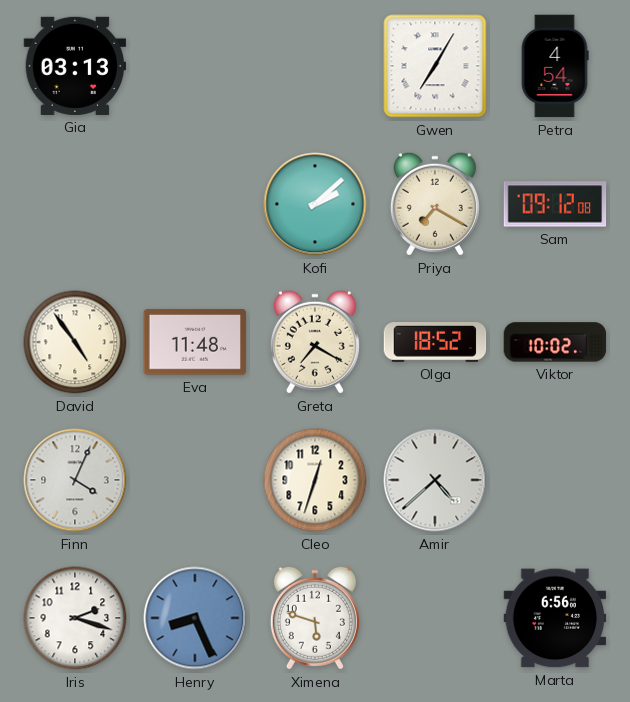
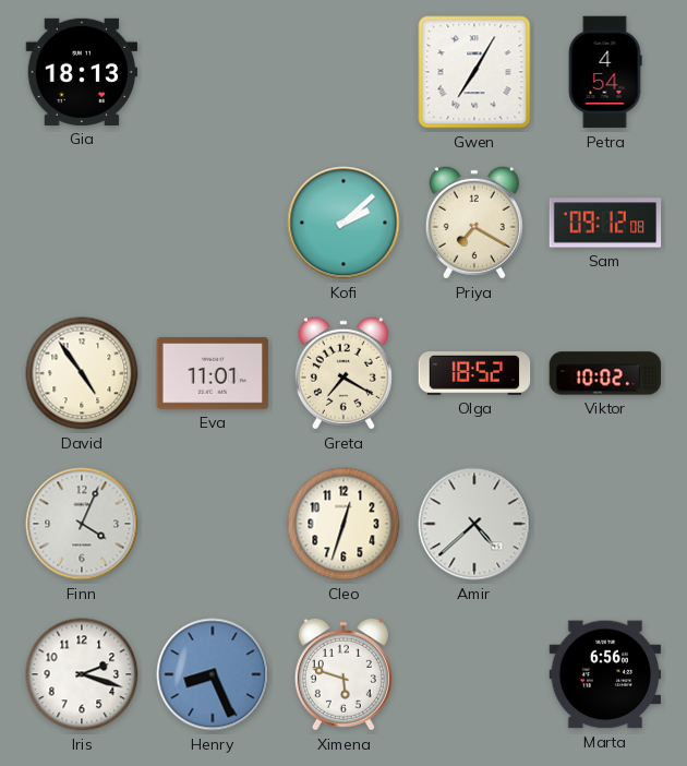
Gia: 03:13 -> 18:13 (82, 72)
Eva: 11:48 -> 11:01 (213, 373)
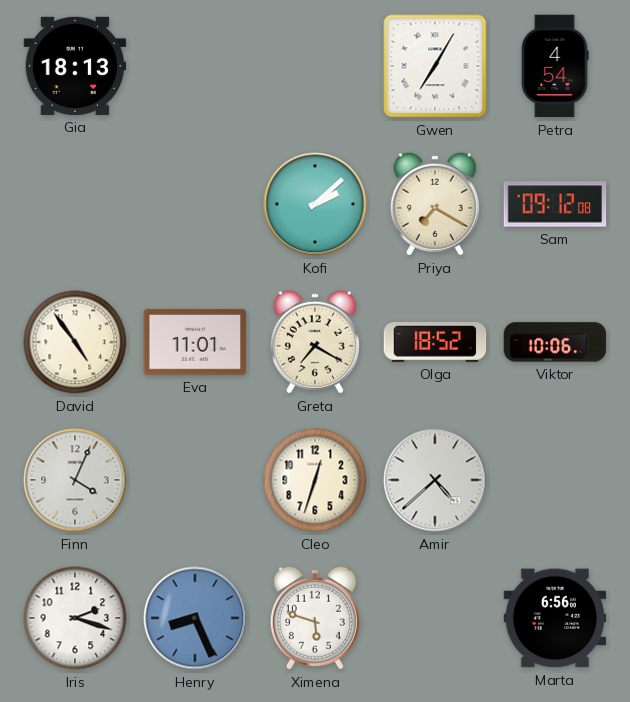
Viktor: 10:02 -> 10:06 (555, 342)
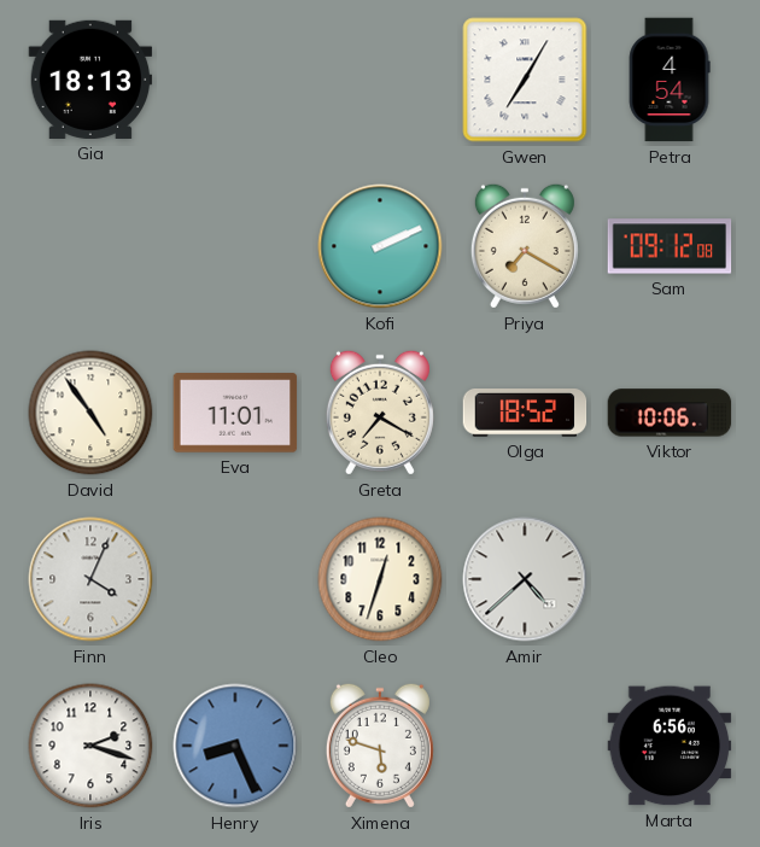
Kofi: 2:08 -> 2:11 (380, 246)
